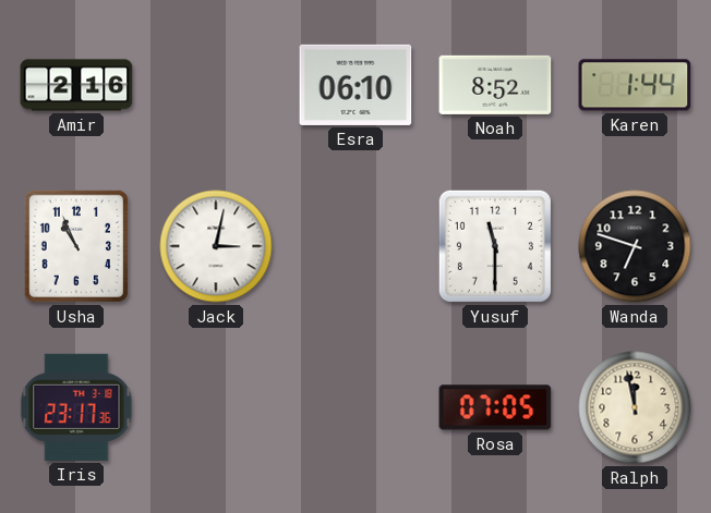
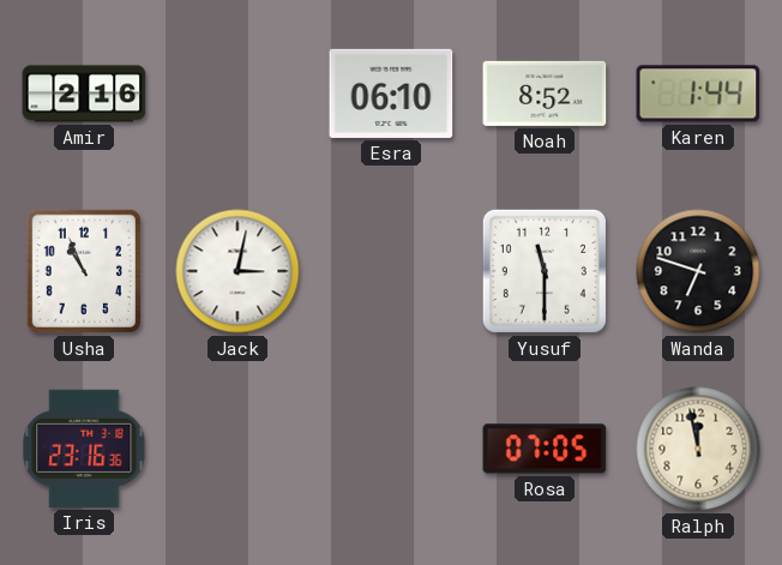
Iris: 23:17 -> 23:16 (84, 449)
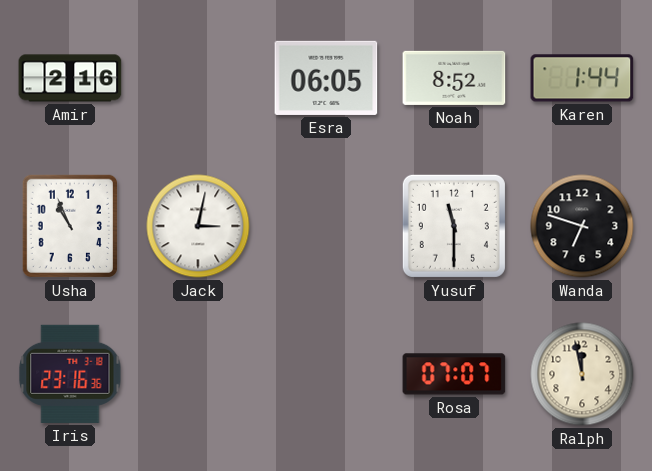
Esra: 06:10 -> 06:05 (326, 78)
Rosa: 07:05 -> 07:07 (454, 374)
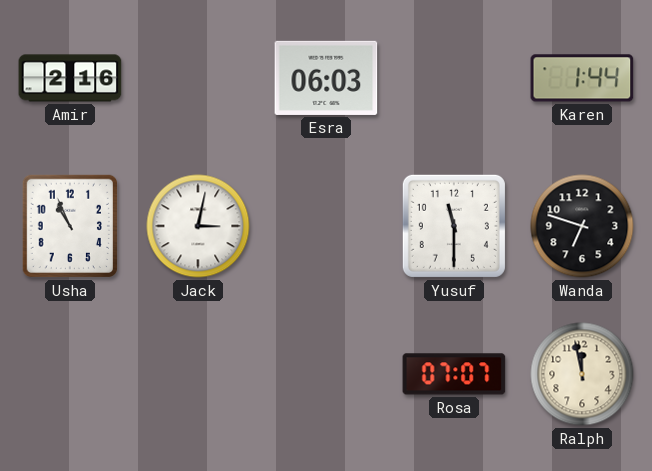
Esra: 06:05 -> 06:03 (326, 78)
Noah: 8:52 -> none (454, 78)
Iris: 23:16 -> none (70, 374)
